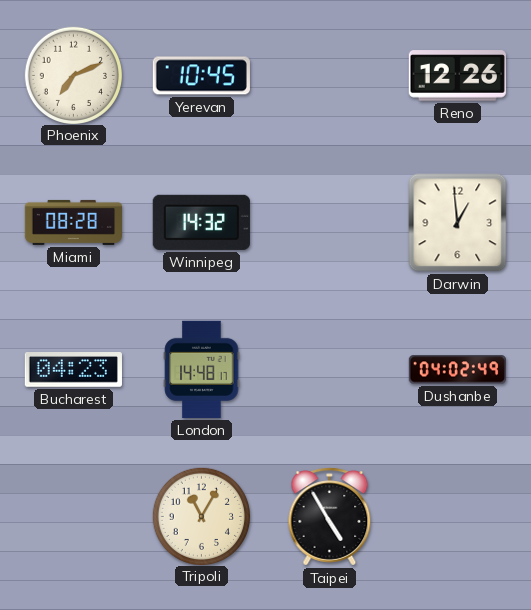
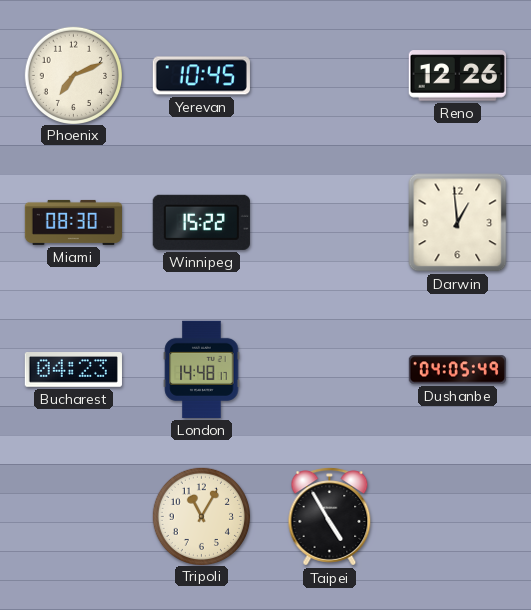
Miami: 08:28 -> 08:30 (73, 222)
Winnipeg: 14:32 -> 15:22 (201, 222)
Dushanbe: 04:02 -> 04:05 (457, 370)
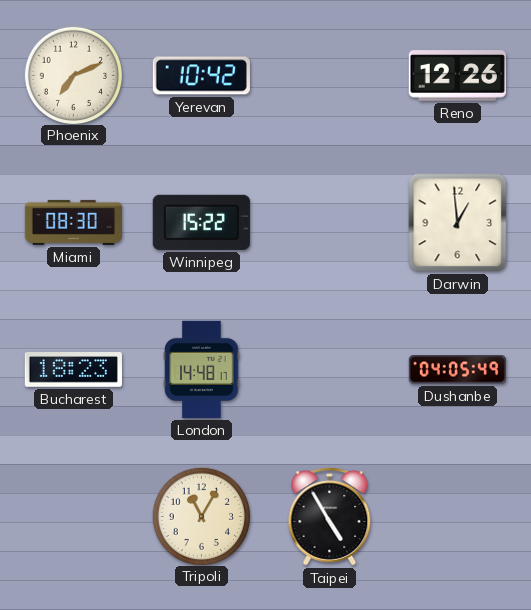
Yerevan: 10:45 -> 10:42 (201, 76)
Bucharest: 04:23 -> 18:23 (73, 370)
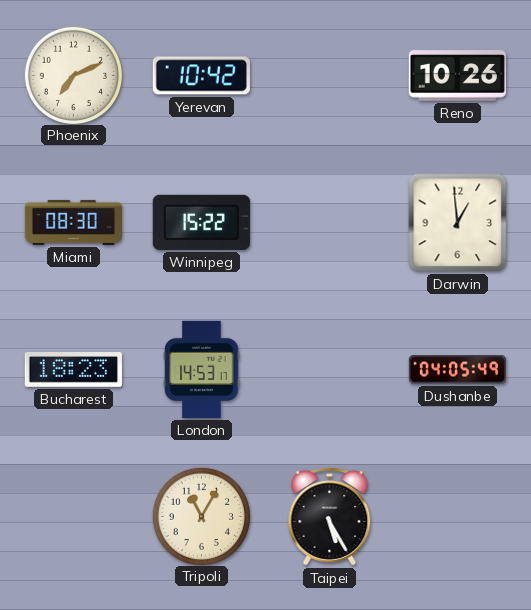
Reno: 12:26 -> 10:26 (457, 76)
London: 14:48 -> 14:53 (202, 369)
Taipei: 4:55 -> 5:25 (330, 517)
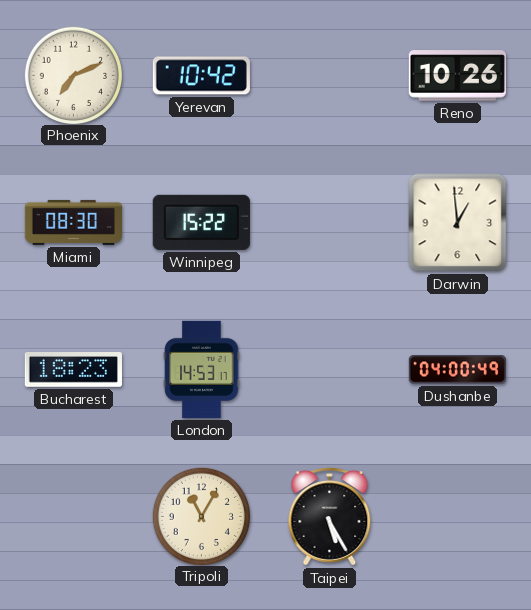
Dushanbe: 04:05 -> 04:00 (457, 370)
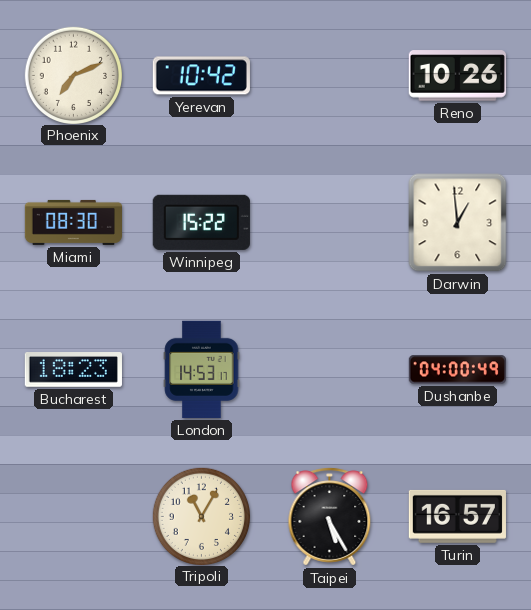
Turin: none -> 16:57 (457, 516)
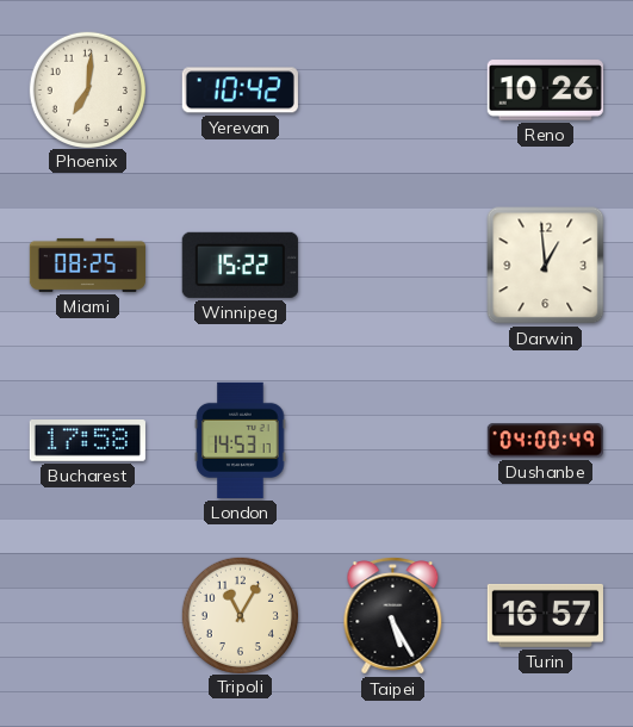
Phoenix: 7:11 -> 7:01 (87, 89)
Miami: 08:30 -> 08:25 (87, 265)
Bucharest: 18:23 -> 17:58 (87, 441)
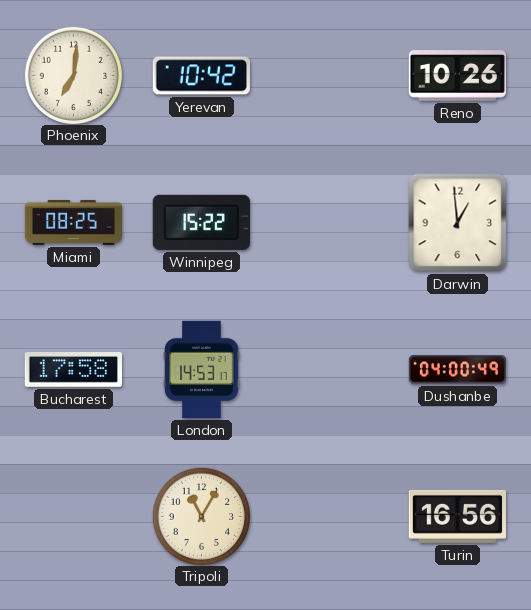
Taipei: 5:25 -> none (393, 616)
Turin: 16:57 -> 16:56 (457, 516)
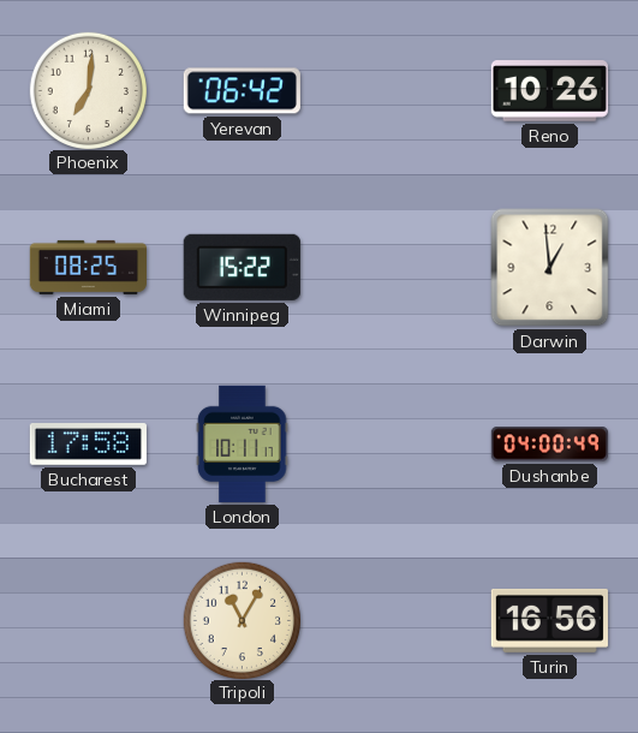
Yerevan: 10:42 -> 06:42 (242, 91)
London: 14:53 -> 10:11 (243, 443)
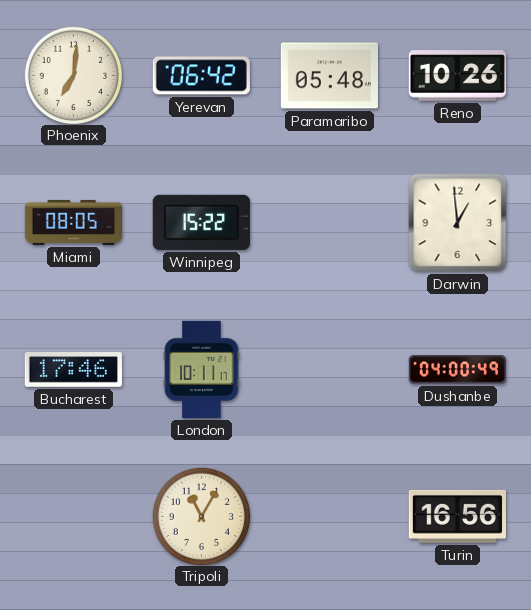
Paramaribo: none -> 05:48 (329, 76)
Miami: 08:25 -> 08:05 (73, 222)
Bucharest: 17:58 -> 17:46 (73, 370)
